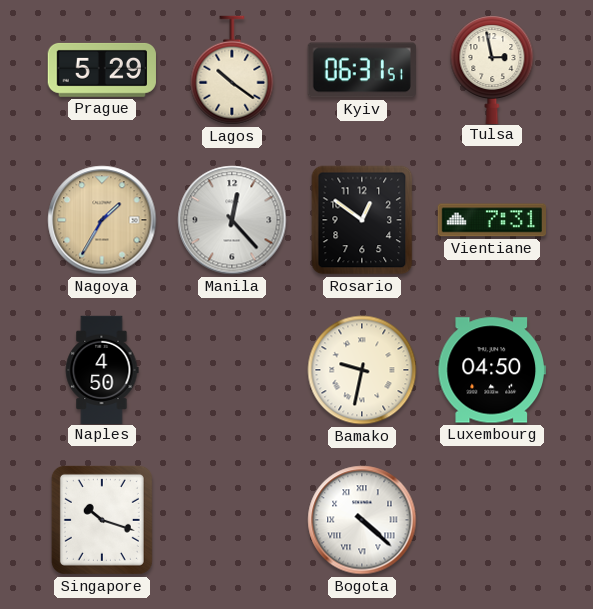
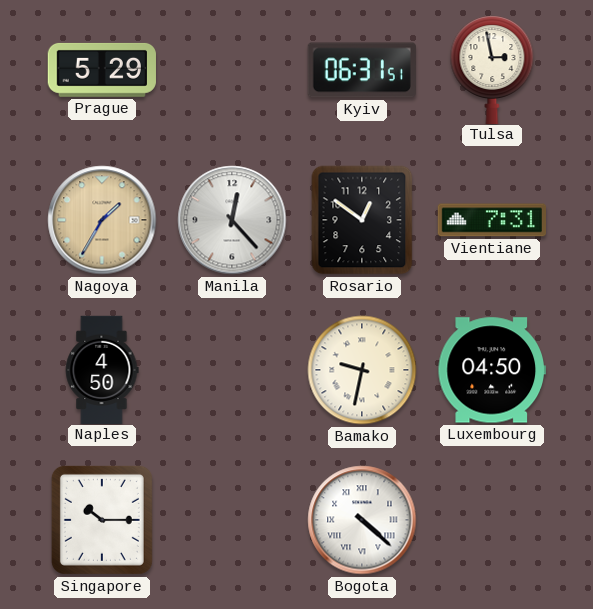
Lagos: 10:21 -> none (232, 70)
Singapore: 10:18 -> 10:15 (102, 520)
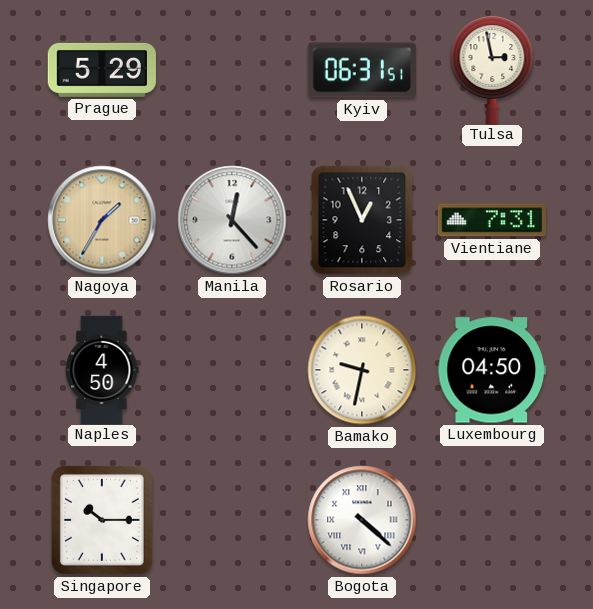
Rosario: 12:51 -> 12:56 (362, 220)
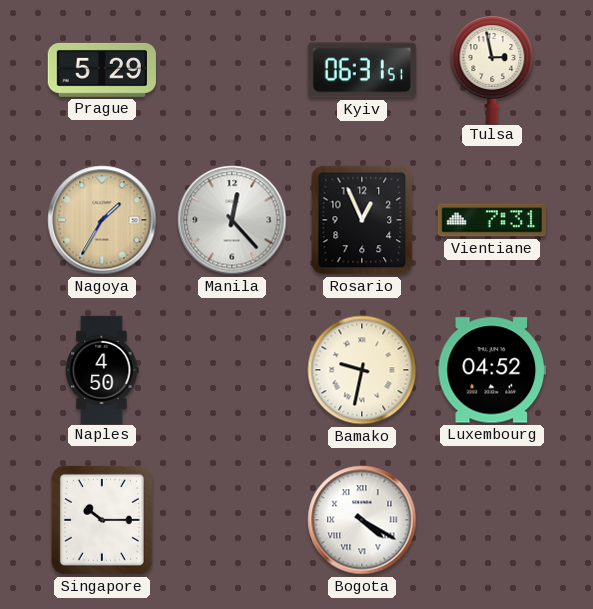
Luxembourg: 04:50 -> 04:52 (492, 370)
Bogota: 4:22 -> 4:20 (362, 520)
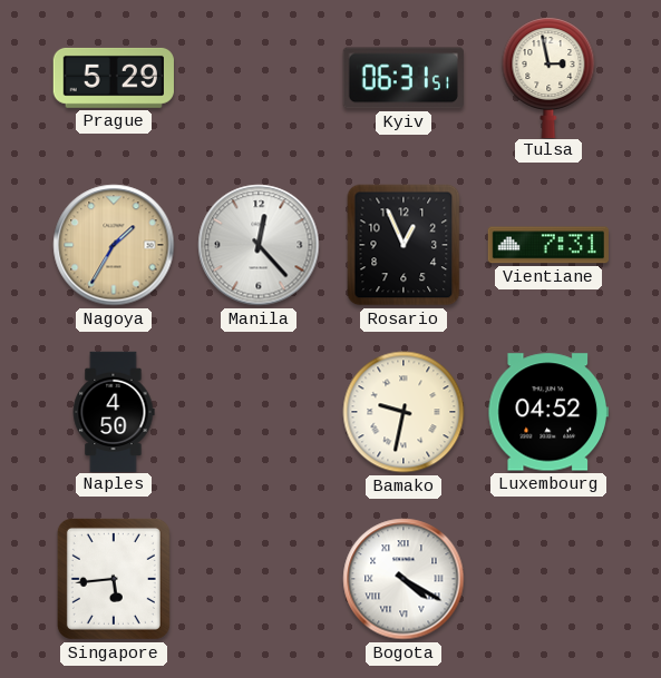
Singapore: 10:15 -> 5:44 (114, 579)
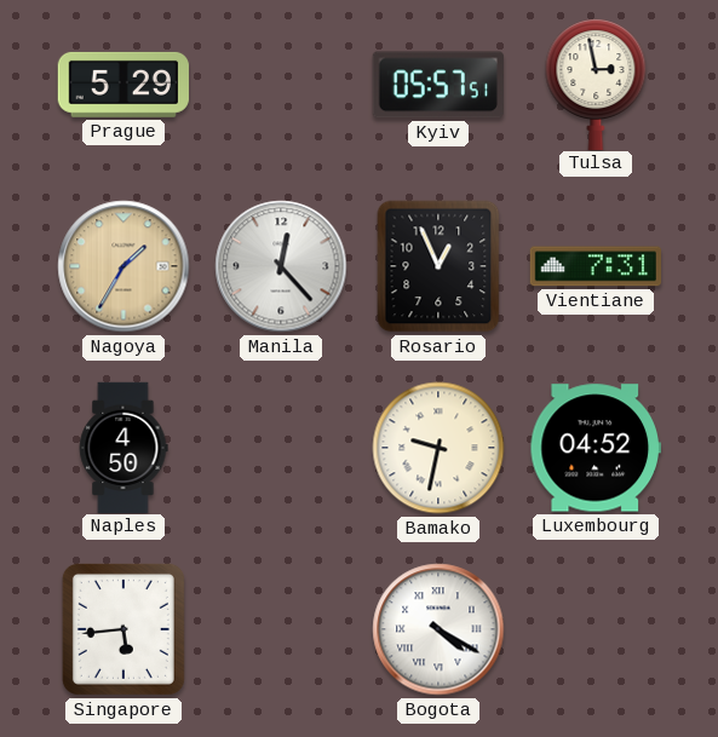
Kyiv: 06:31 -> 05:57 (438, 85)
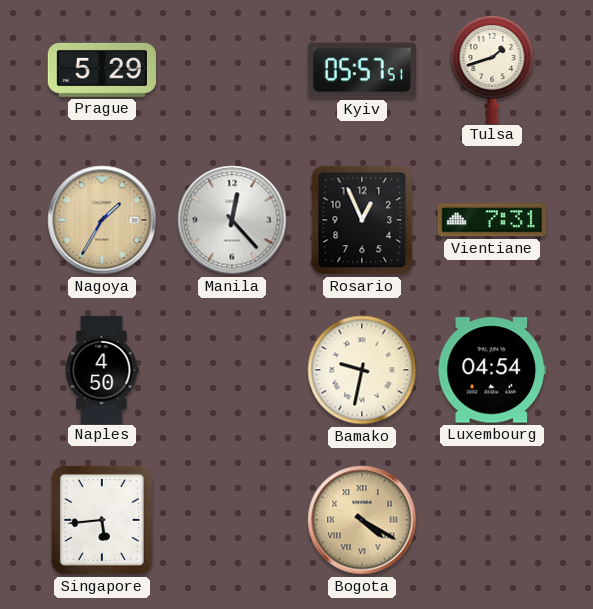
Tulsa: 2:58 -> 1:42 (492, 69)
Luxembourg: 04:52 -> 04:54 (492, 370)
Bogota dial: white -> champagne (362, 520)
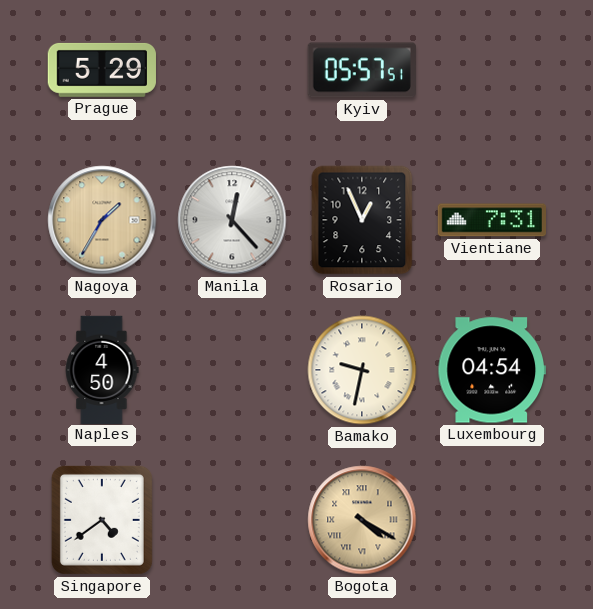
Tulsa: 1:42 -> none (492, 69)
Singapore: 5:44 -> 4:39 (102, 520)
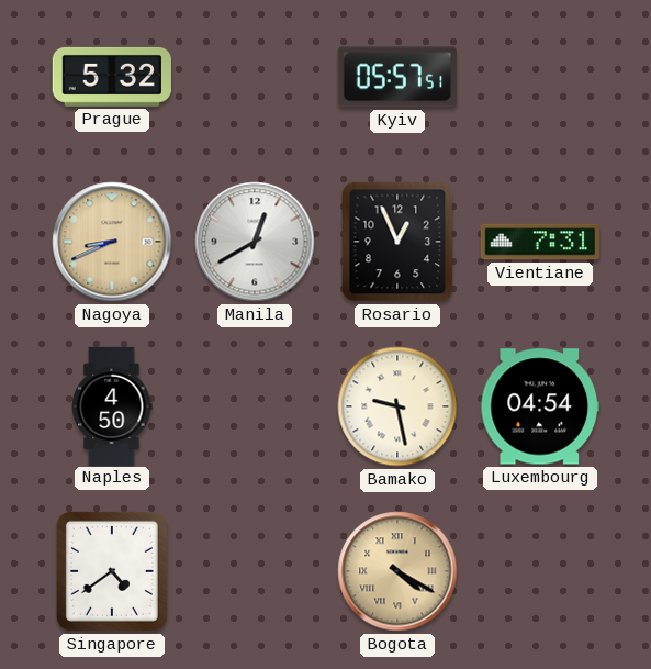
Prague: 5:29 -> 5:32 (112, 77)
Nagoya: 1:35 -> 8:41 (112, 242)
Manila: 12:23 -> 12:40 (255, 242)
Bamako: 9:32 -> 9:28 (397, 406)
